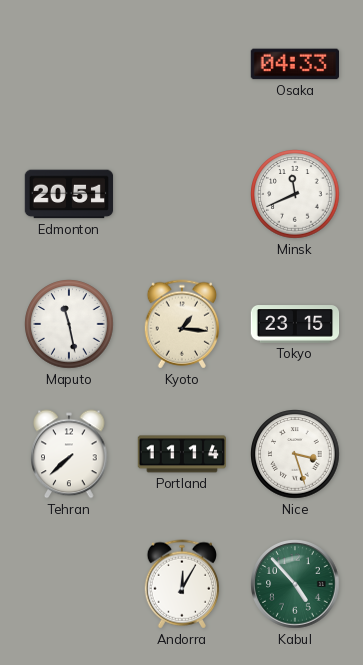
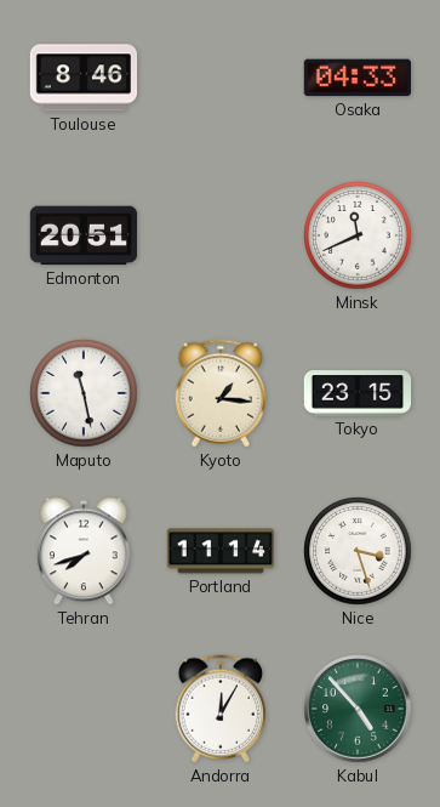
Toulouse: none -> 8:46 (84, 78)
Tehran: 7:38 -> 7:42 (84, 551)
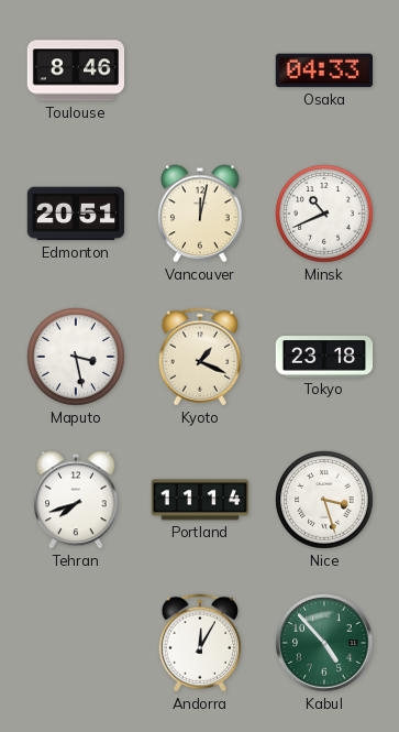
Vancouver: none -> 12:02 (200, 214)
Minsk: 11:41 -> 10:41 (324, 214)
Maputo: 11:28 -> 3:28 (76, 357)
Kyoto: 1:16 -> 1:19 (199, 357)
Tokyo: 23:15 -> 23:18 (324, 357)
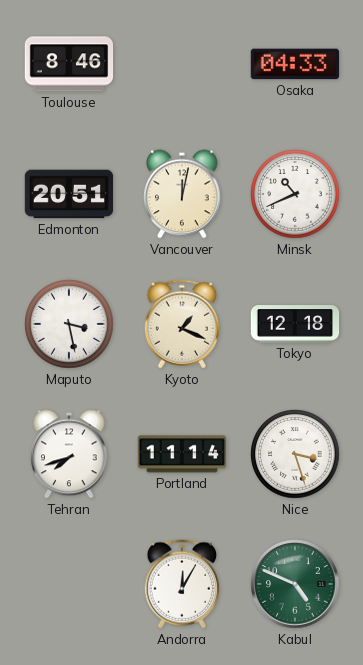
Tokyo: 23:18 -> 12:18 (295, 324)
Kabul: 4:53 -> 4:49 (295, 584)
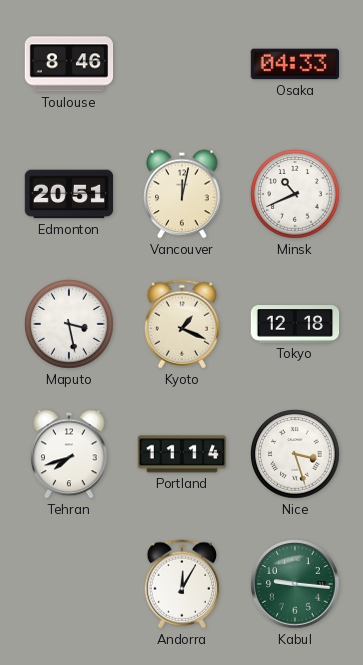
Kabul: 4:49 -> 9:16 (295, 584)
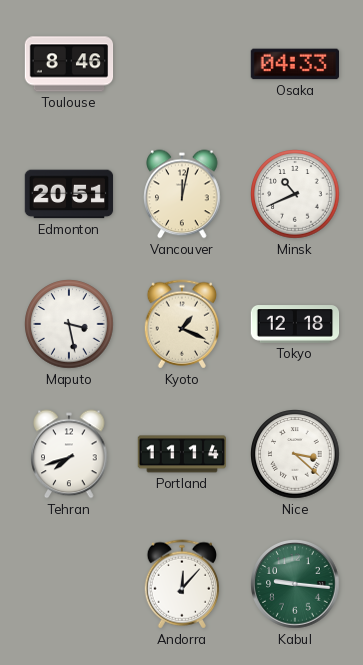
Nice: 3:27 -> 3:22 (295, 454)
Andorra: 12:05 -> 12:07 (181, 584)
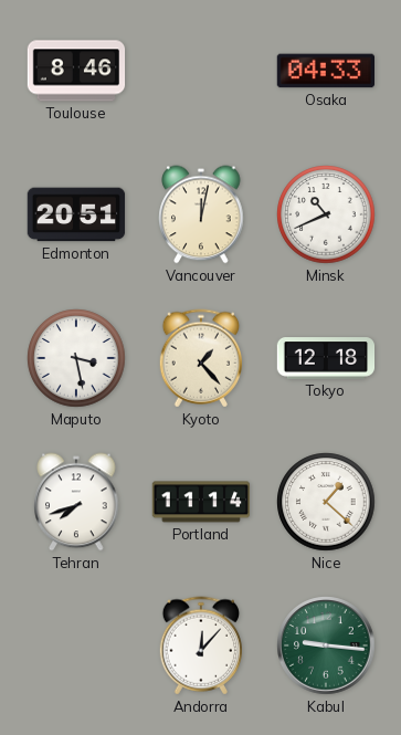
Kyoto: 1:19 -> 1:23 (200, 358)
Nice: 3:22 -> 1:22 (326, 502)
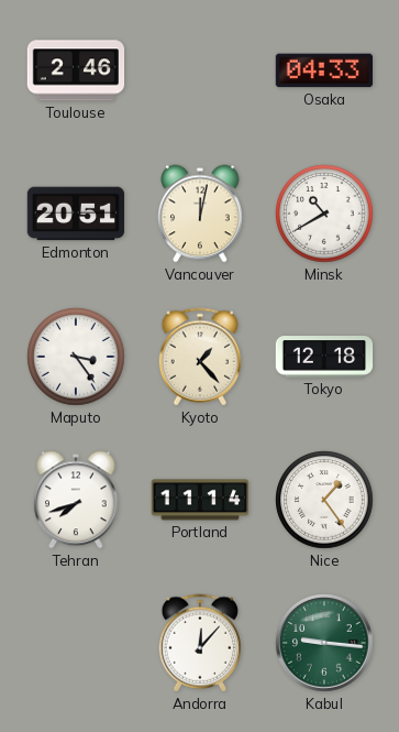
Toulouse: 8:46 -> 2:46 (76, 70)
Minsk: 10:41 -> 10:40 (324, 214)
Maputo: 3:28 -> 3:24 (76, 357)
Nice: 1:22 -> 1:24 (324, 500)
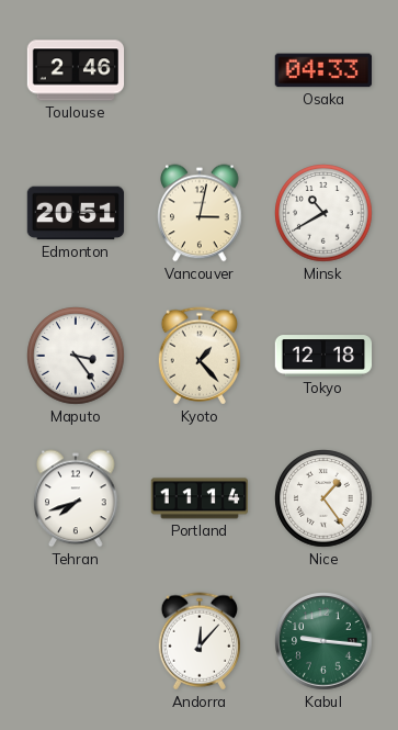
Vancouver: 12:02 -> 3:02 (200, 213)
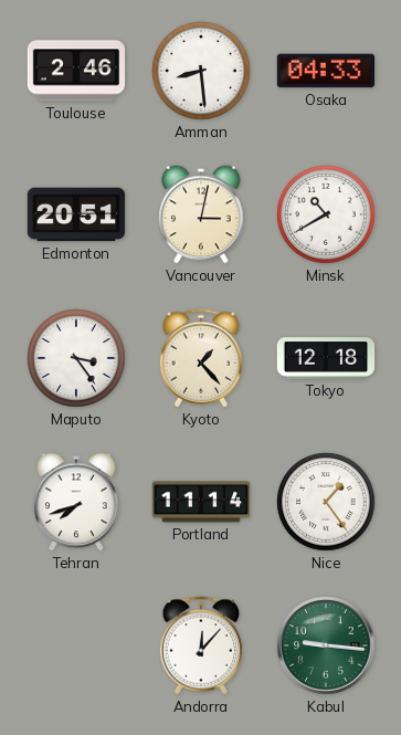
Amman: none -> 8:29 (201, 71)
